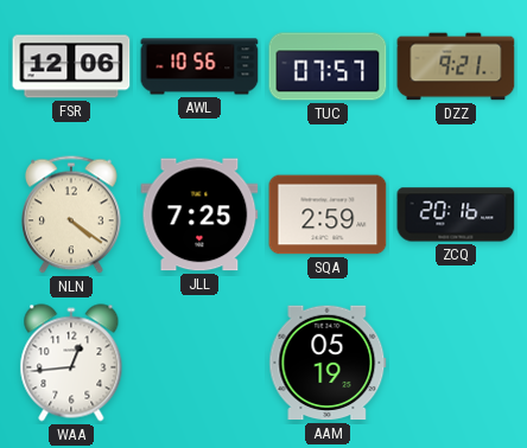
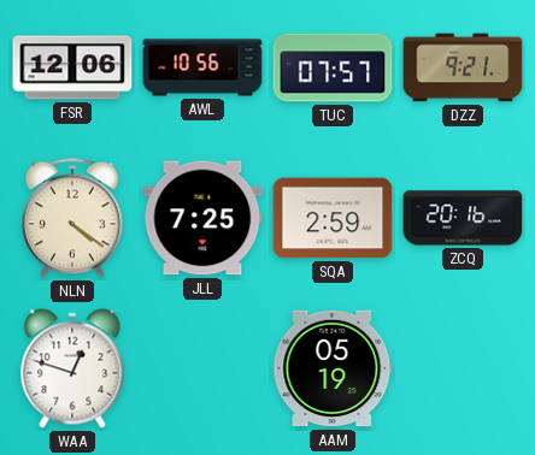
WAA: 12:44 -> 12:48 (72, 368)
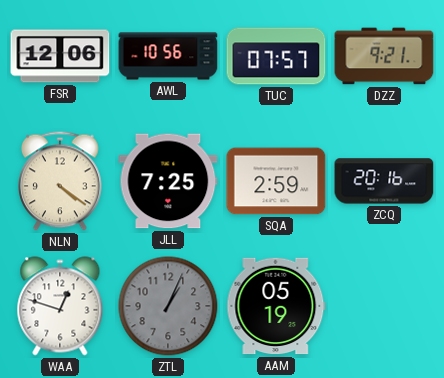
ZTL: none -> 1:04 (168, 306)
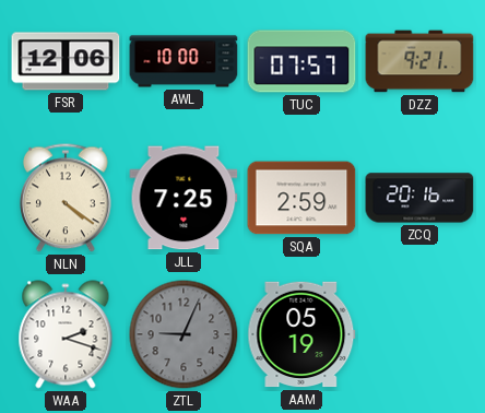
AWL: 10:56 -> 10:00 (184, 61)
WAA: 12:48 -> 2:18 (66, 334)
ZTL: 1:04 -> 9:04 (184, 334)
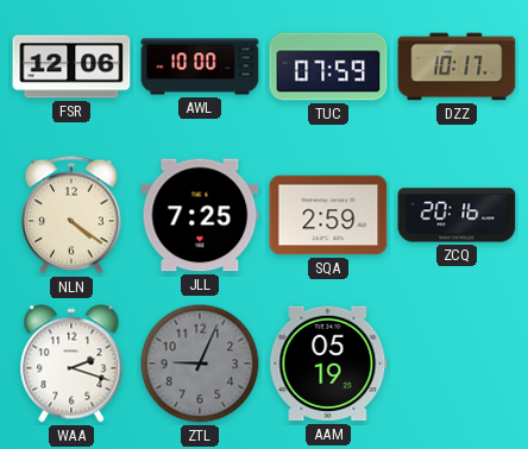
TUC: 07:57 -> 07:59 (328, 67)
DZZ: 9:21 -> 10:17 (457, 67)
